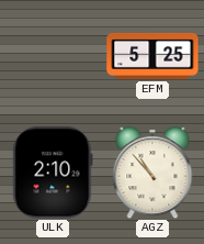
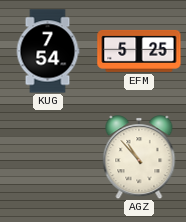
KUG: none -> 7:54 (48, 51)
ULK: 2:10 -> none (53, 173)
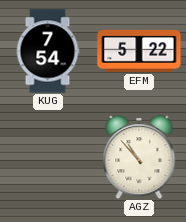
EFM: 5:25 -> 5:22 (139, 51)
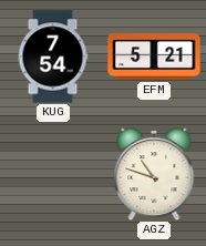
EFM: 5:22 -> 5:21 (154, 57)
AGZ: 10:53 -> 10:48 (154, 174)
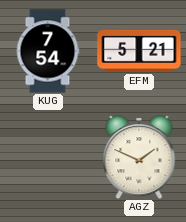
AGZ: 10:48 -> 1:49 (139, 157)
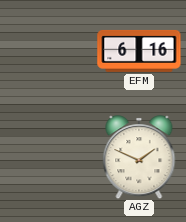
KUG: 7:54 -> none (48, 51)
EFM: 5:21 -> 6:16 (139, 51)
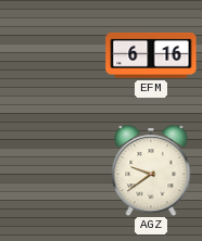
AGZ: 1:49 -> 9:39 (151, 170)
